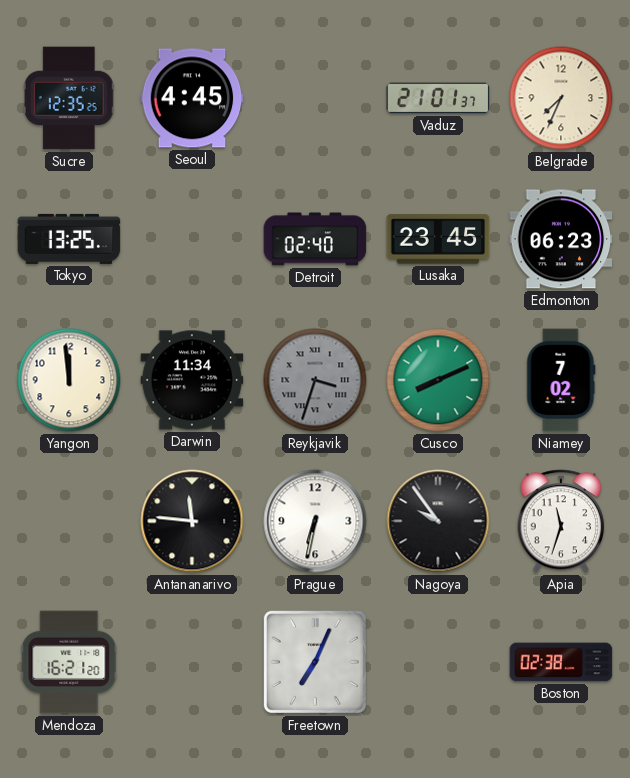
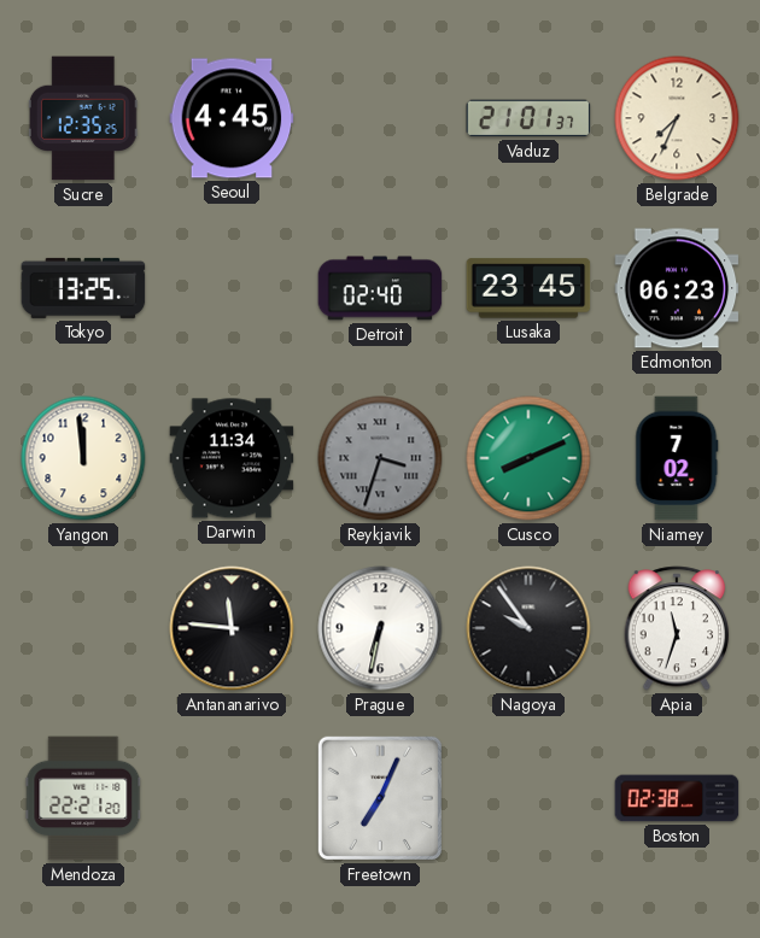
Mendoza: 16:21 -> 22:21 (83, 798)
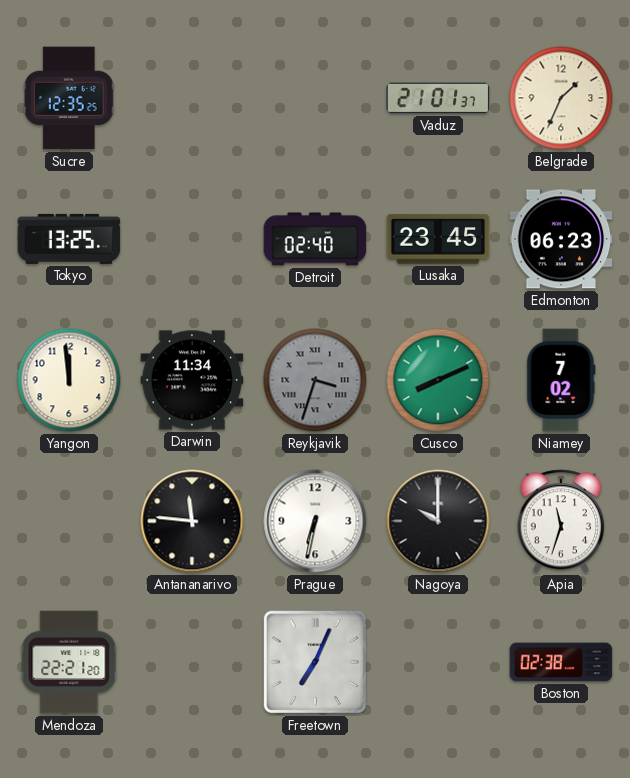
Seoul: 4:45 -> none (232, 118)
Belgrade: 7:34 -> 1:34 (561, 98)
Nagoya: 9:54 -> 10:00 (438, 521)
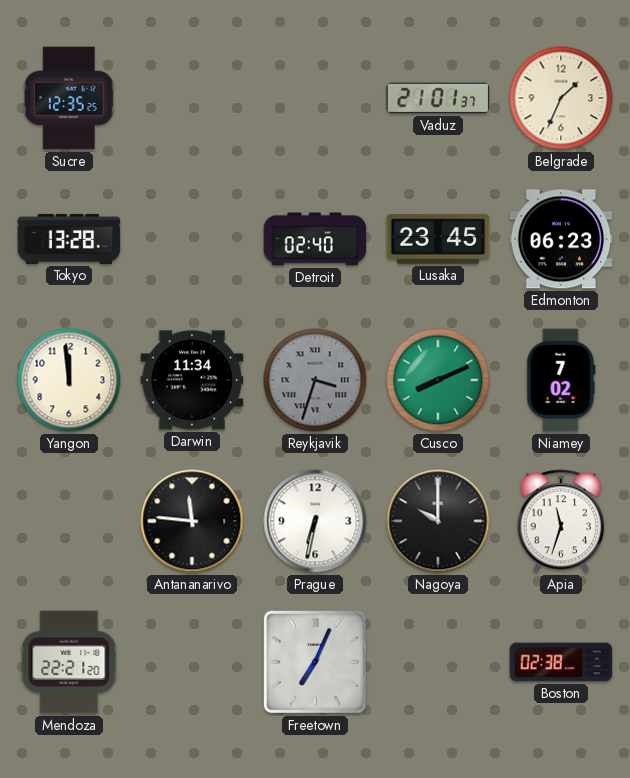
Tokyo: 13:25 -> 13:28 (69, 239)
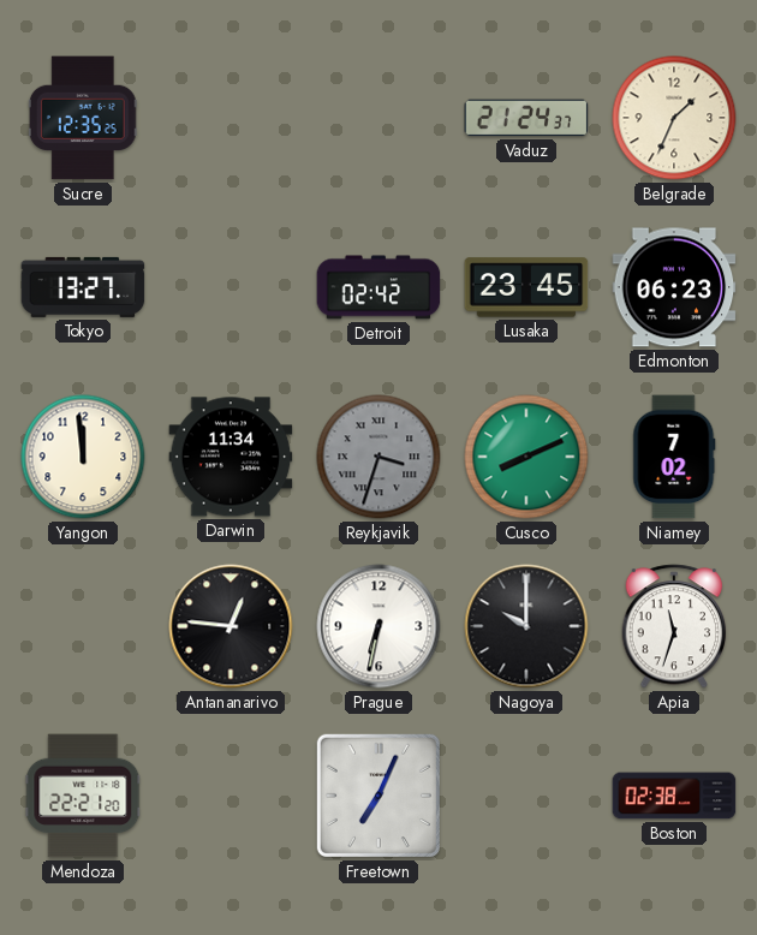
Vaduz: 21:01 -> 21:24 (526, 118)
Tokyo: 13:28 -> 13:27 (83, 287)
Detroit: 02:40 -> 02:42 (378, 287)
Antananarivo: 11:46 -> 12:46 (231, 626)
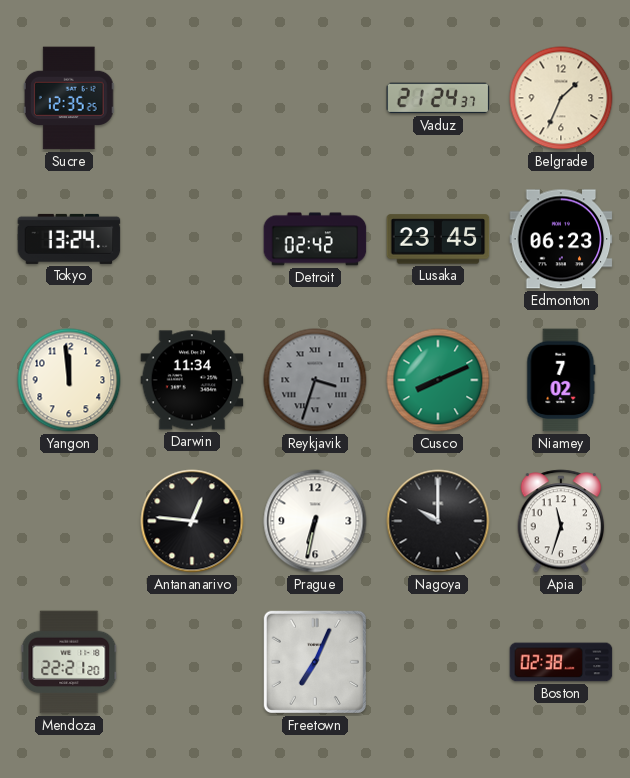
Tokyo: 13:27 -> 13:24 (69, 239)
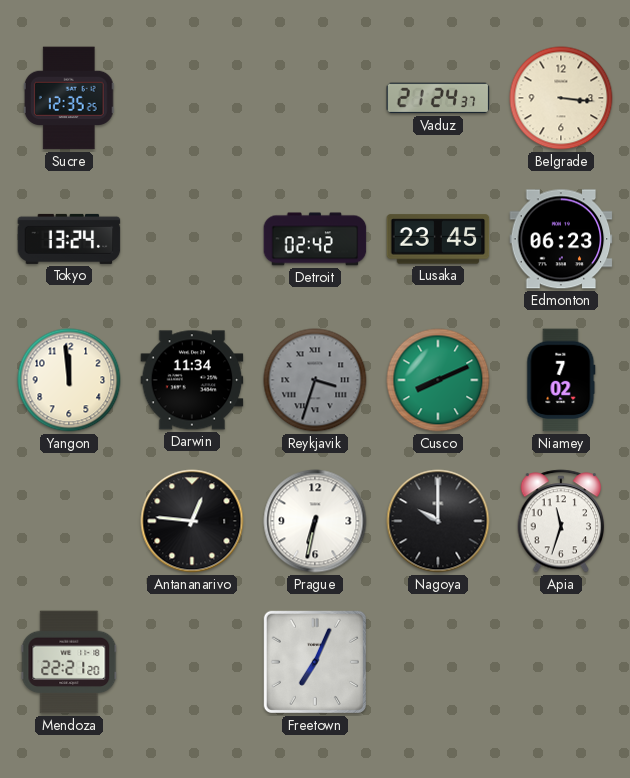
Belgrade: 1:34 -> 3:16 (561, 98)
Boston: 02:38 -> none (561, 662)
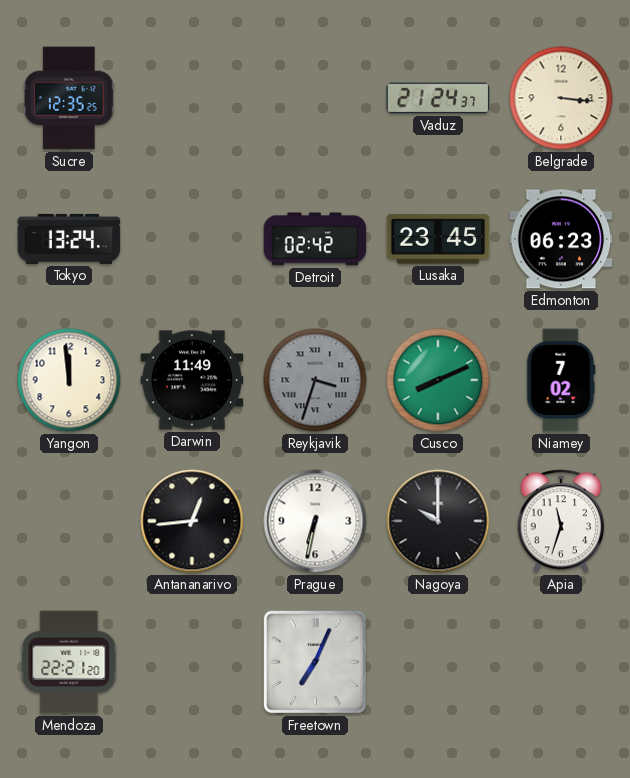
Darwin: 11:34 -> 11:49 (192, 380)
Antananarivo: 12:46 -> 12:44 (192, 521)
